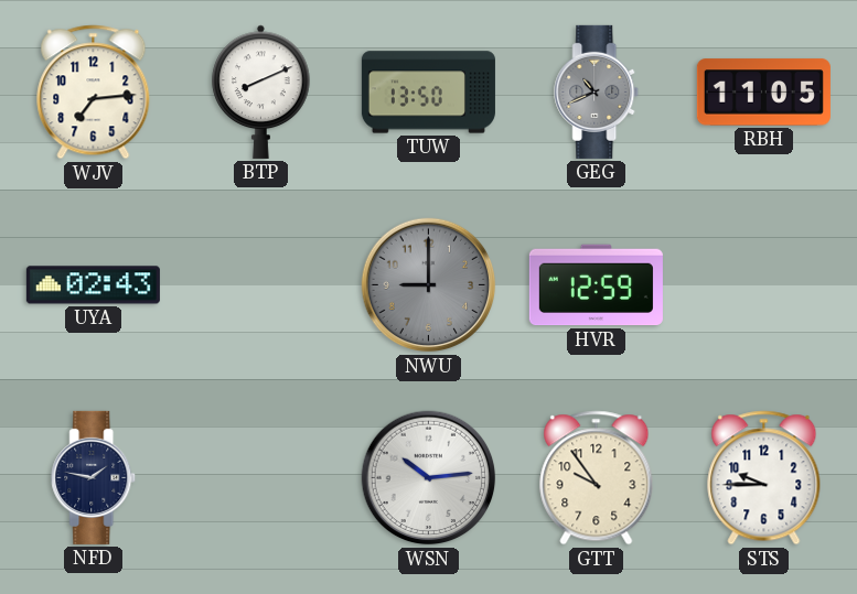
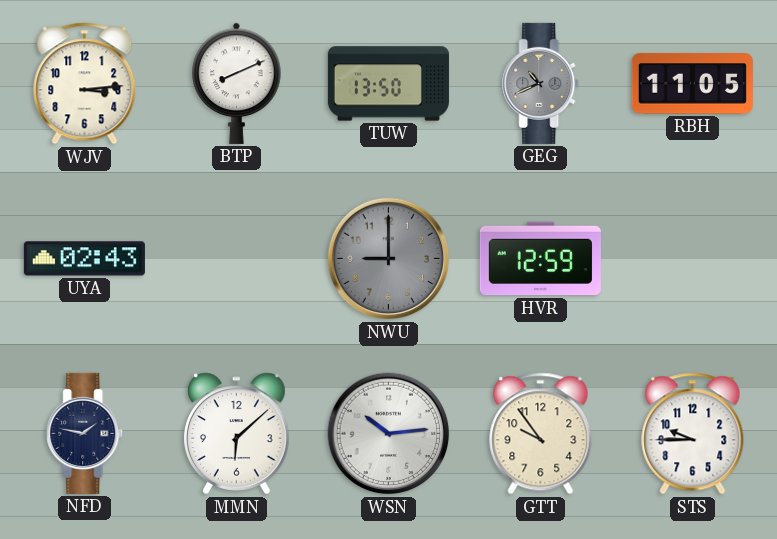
WJV: 7:14 -> 3:14 (85, 84)
MMN: none -> 6:08 (237, 434)
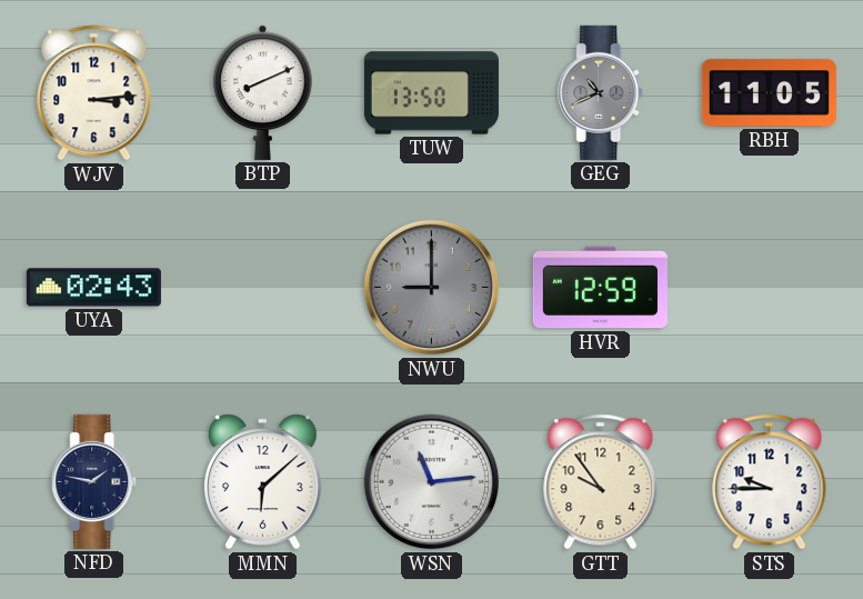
WSN: 10:14 -> 11:14 (432, 482)
